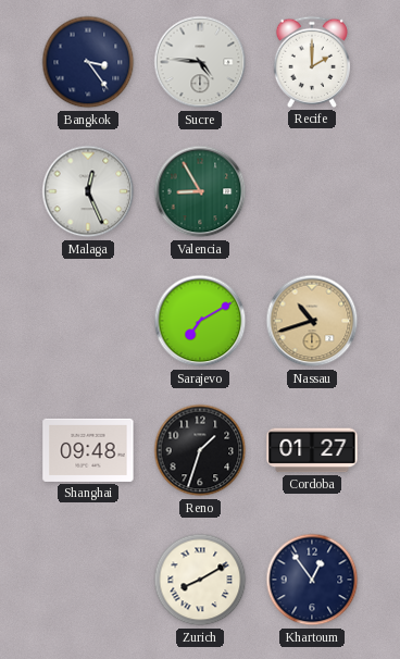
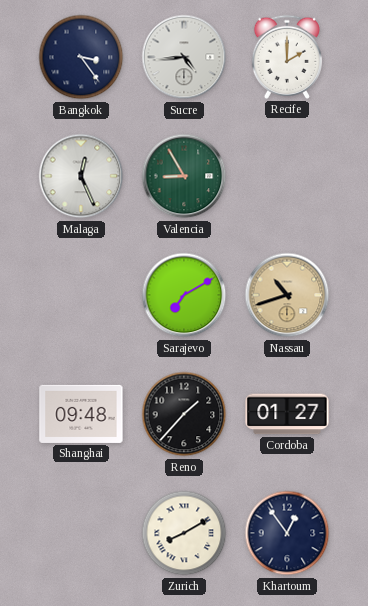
Sucre: 4:46 -> 4:44 (184, 57)
Reno: 1:33 -> 1:37 (184, 414)
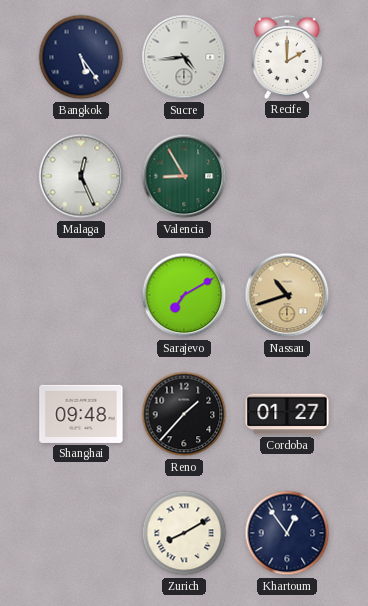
Bangkok: 3:24 -> 5:24 (81, 57)
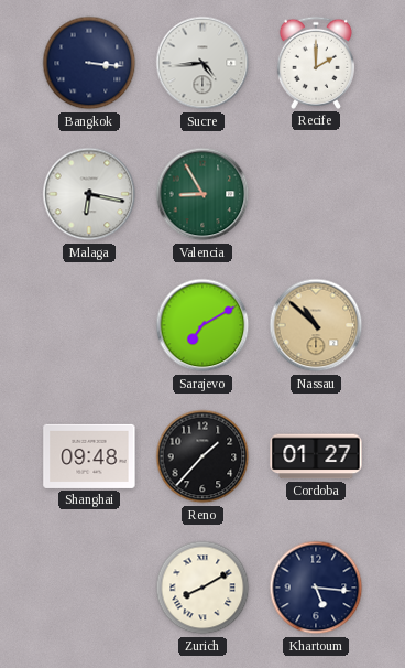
Bangkok: 5:24 -> 3:16 (89, 63)
Malaga: 12:26 -> 6:17 (89, 194)
Nassau: 10:42 -> 10:52 (316, 325)
Khartoum: 12:54 -> 5:16 (316, 588)
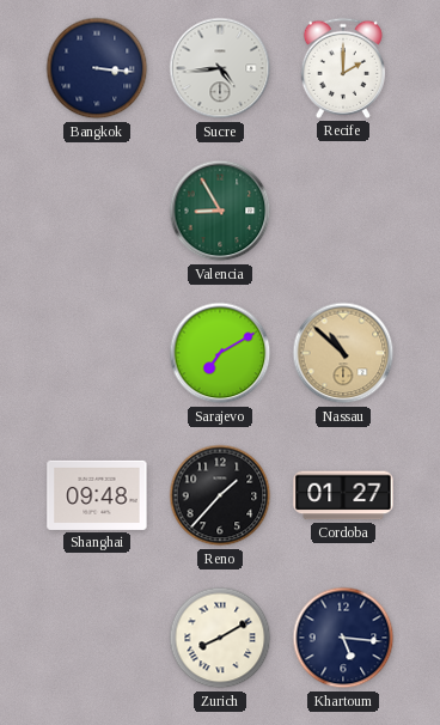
Malaga: 6:17 -> none (89, 194)
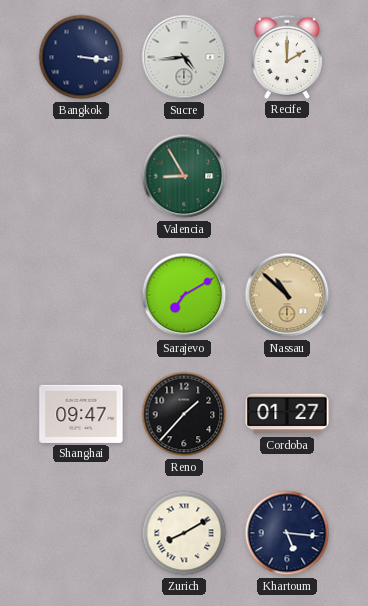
Shanghai: 09:48 -> 09:47 (81, 414)
